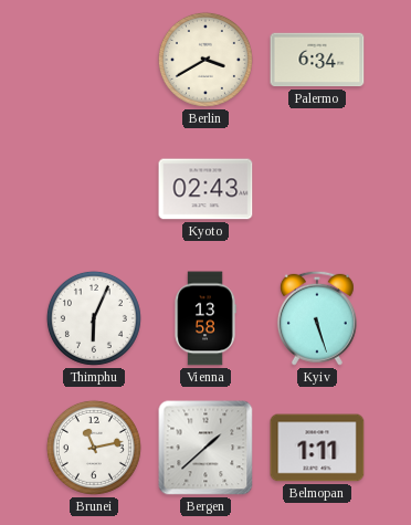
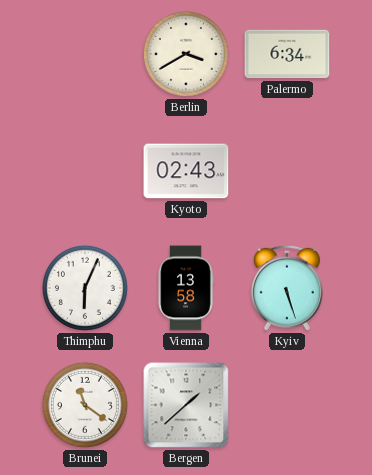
Brunei: 11:13 -> 11:21 (85, 405)
Belmopan: 1:11 -> none (317, 448)
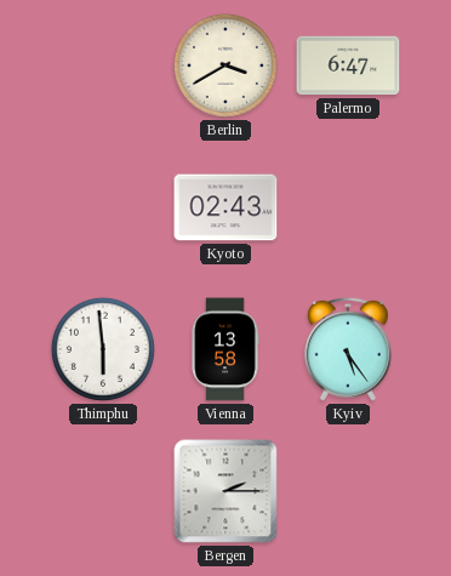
Palermo: 6:34 -> 6:47 (348, 65)
Thimphu: 6:04 -> 5:59 (103, 349)
Kyiv: 5:27 -> 5:24 (348, 349)
Brunei: 11:21 -> none (85, 405)
Bergen: 1:38 -> 2:15 (225, 491)
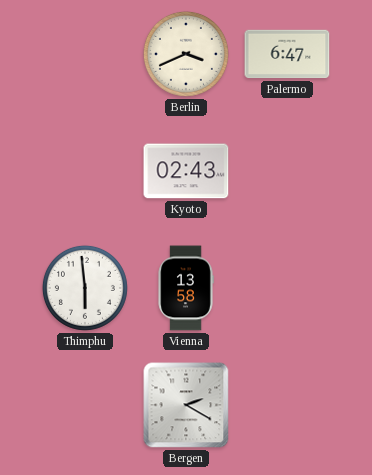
Berlin: 3:40 -> 3:41 (186, 54)
Kyiv: 5:24 -> none (348, 349)
Bergen: 2:15 -> 2:20 (186, 405)
